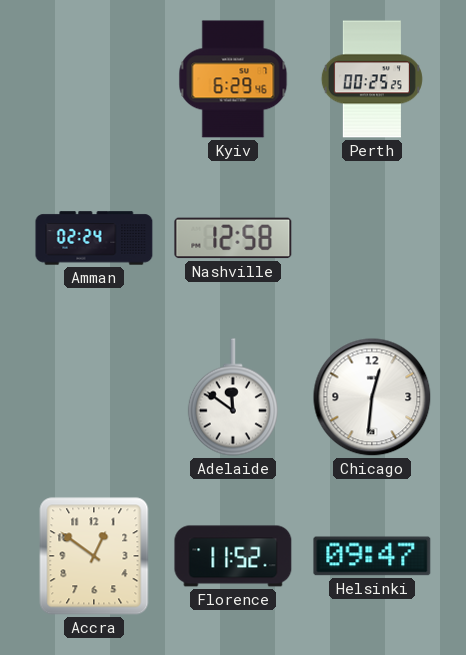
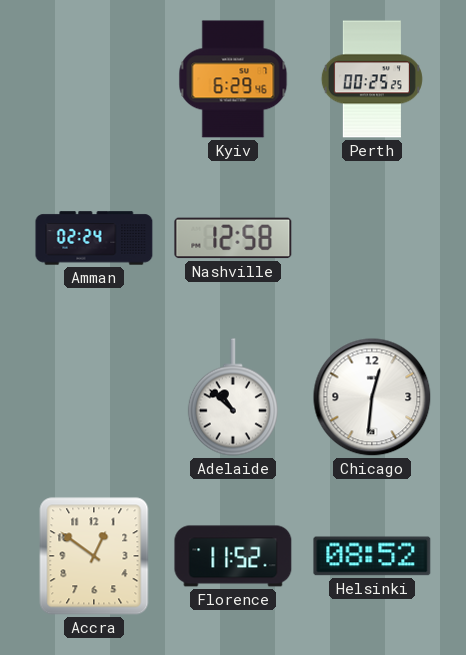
Adelaide: 11:51 -> 10:52 (233, 397)
Helsinki: 09:47 -> 08:52 (372, 556)
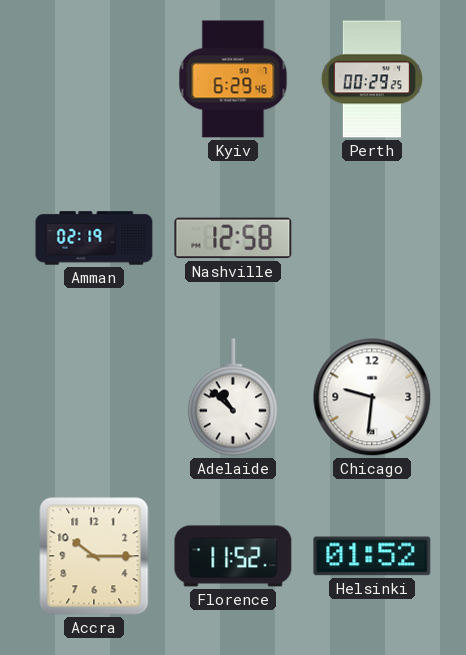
Perth: 00:25 -> 00:29 (372, 79)
Amman: 02:24 -> 02:19 (94, 238)
Chicago: 12:31 -> 9:31 (372, 397)
Accra: 12:51 -> 10:15 (94, 556)
Helsinki: 08:52 -> 01:52 (372, 556)
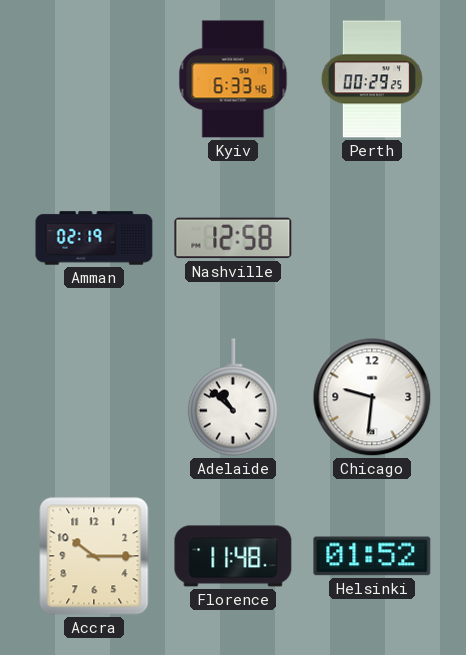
Kyiv: 6:29 -> 6:33 (233, 79)
Florence: 11:52 -> 11:48 (233, 556)
